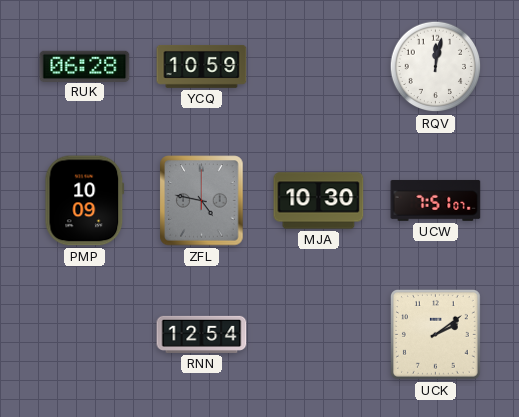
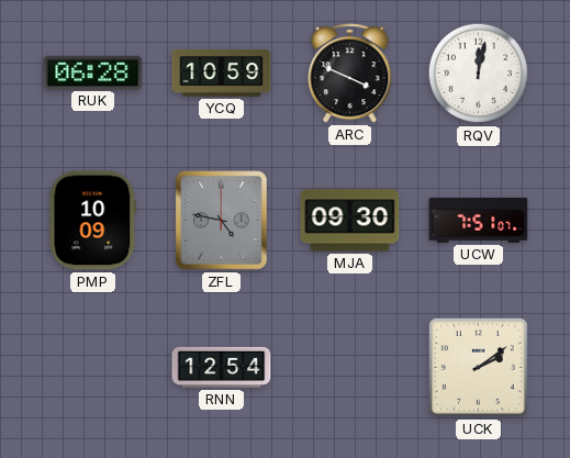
ARC: none -> 3:49 (350, 74)
MJA: 10:30 -> 09:30 (350, 221)
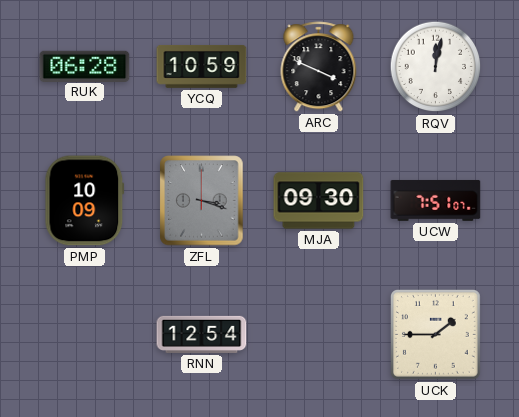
ZFL: 4:47 -> 3:18 (202, 201)
UCK: 2:09 -> 1:45 (435, 334)
